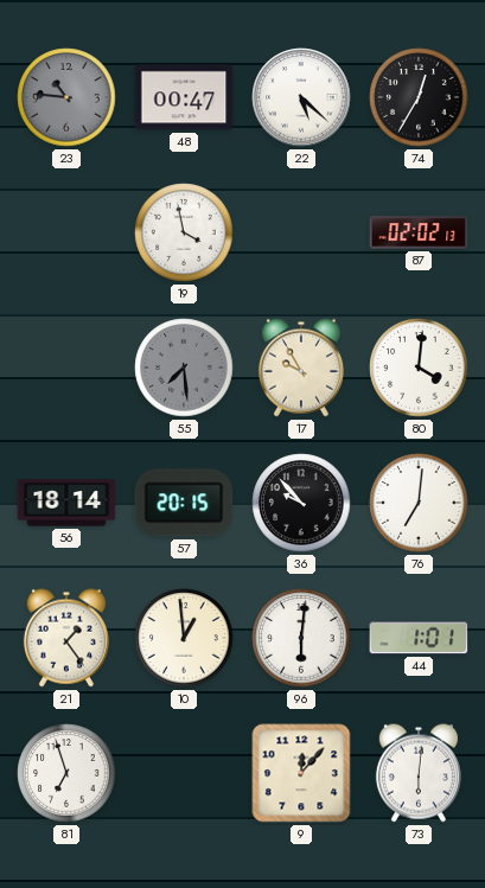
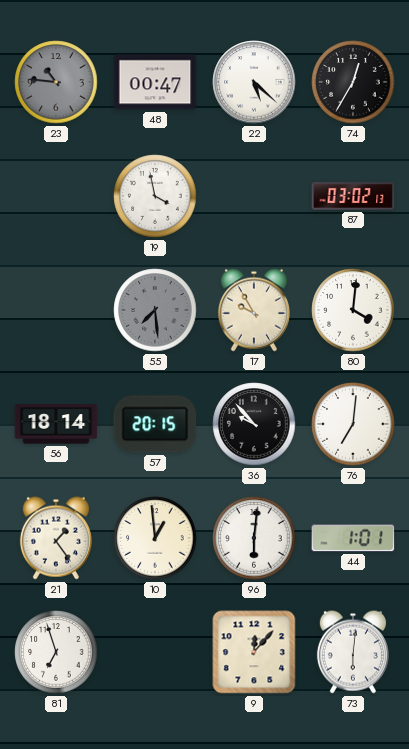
87: 02:02 -> 03:02 (353, 196)
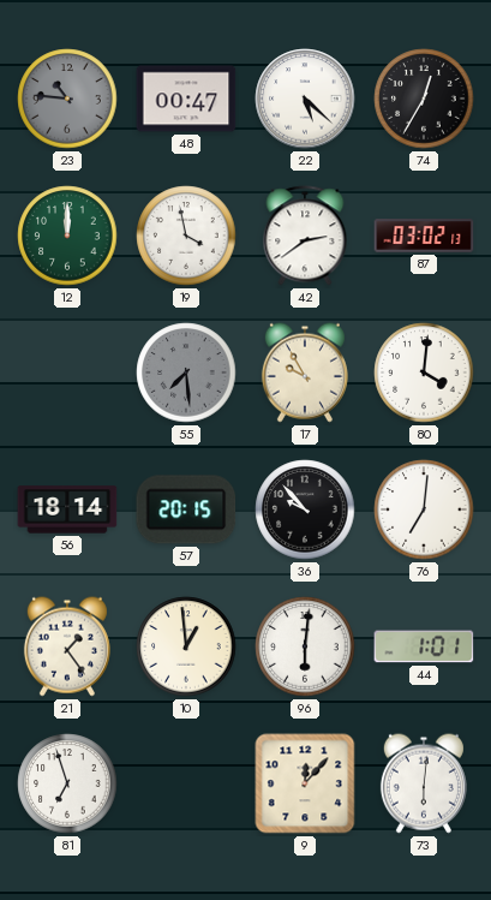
12: none -> 12:00 (67, 236)
42: none -> 2:39 (305, 236)
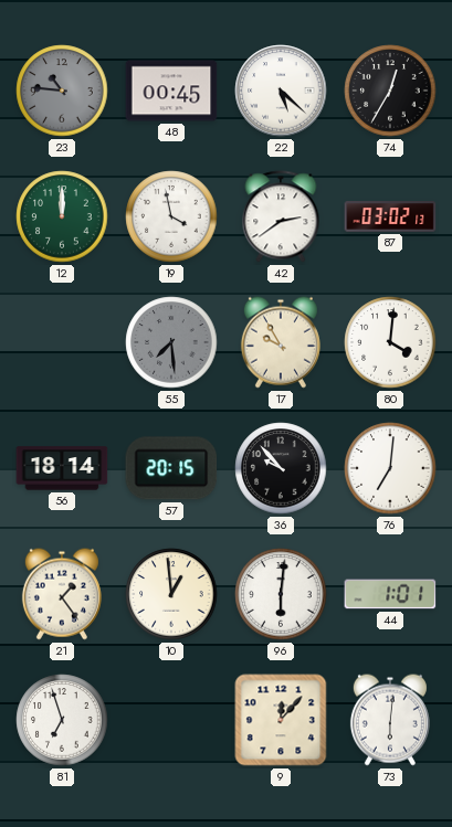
48: 00:47 -> 00:45 (171, 91)
